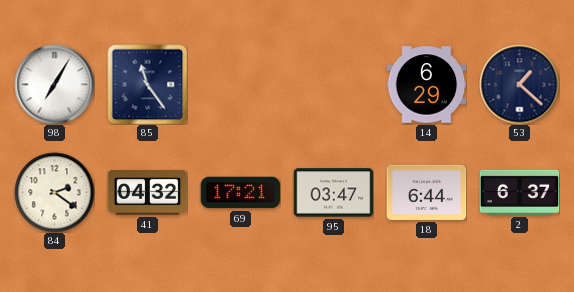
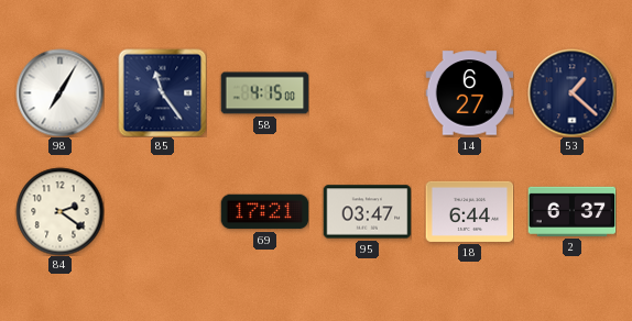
58: none -> 4:15 (264, 93)
14: 6:29 -> 6:27 (469, 93)
41: 04:32 -> none (147, 193)
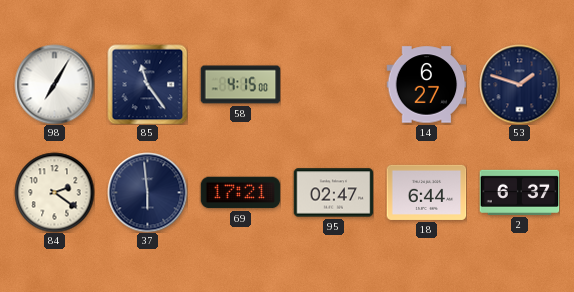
53: 1:22 -> 1:48 (519, 84)
37: none -> 5:59 (147, 192)
95: 03:47 -> 02:47 (333, 193)
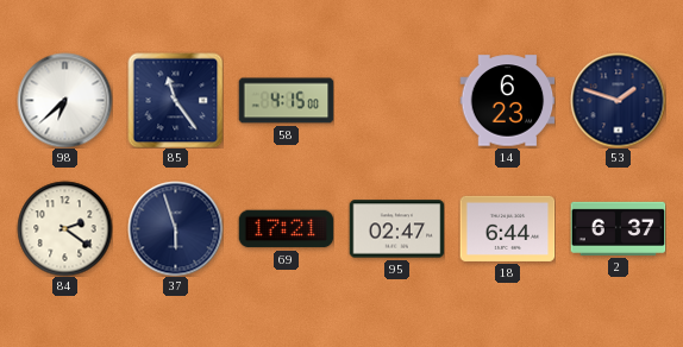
98: 7:05 -> 6:38 (64, 100)
14: 6:27 -> 6:23 (507, 101)
37: 5:59 -> 5:57 (175, 228)
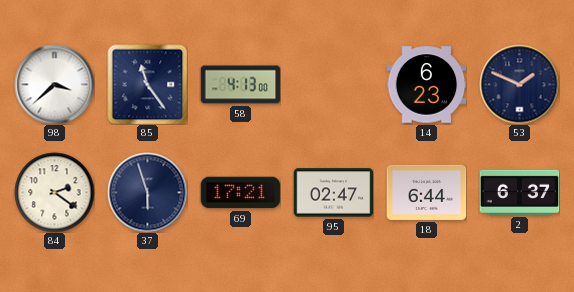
98: 6:38 -> 3:38 (54, 84)
58: 4:15 -> 4:13 (240, 85)
53: 1:48 -> 1:49 (519, 84)
